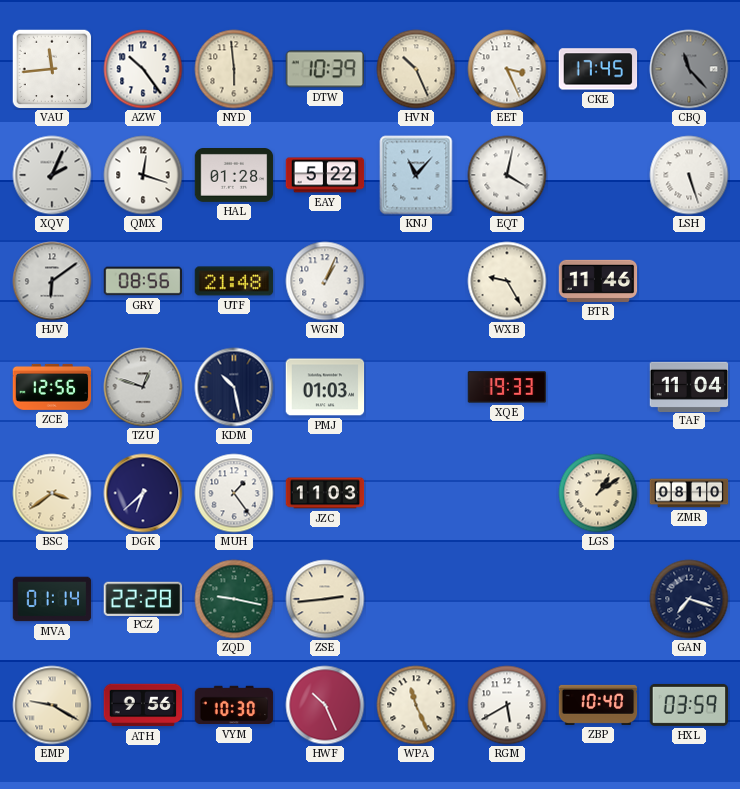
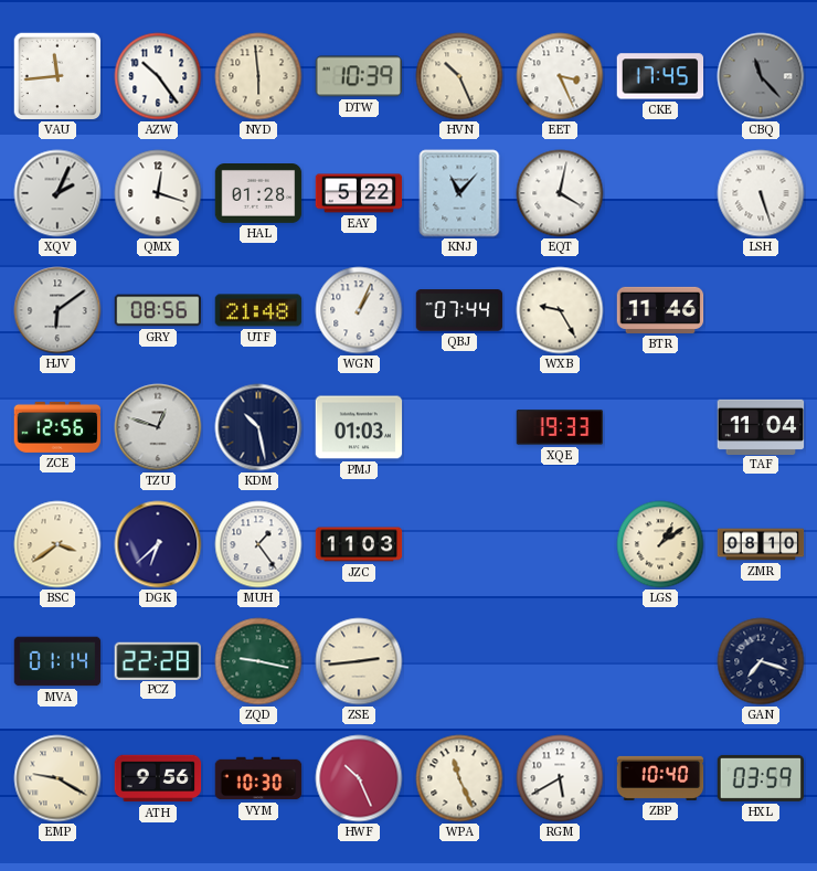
QBJ: none -> 07:44 (459, 310)
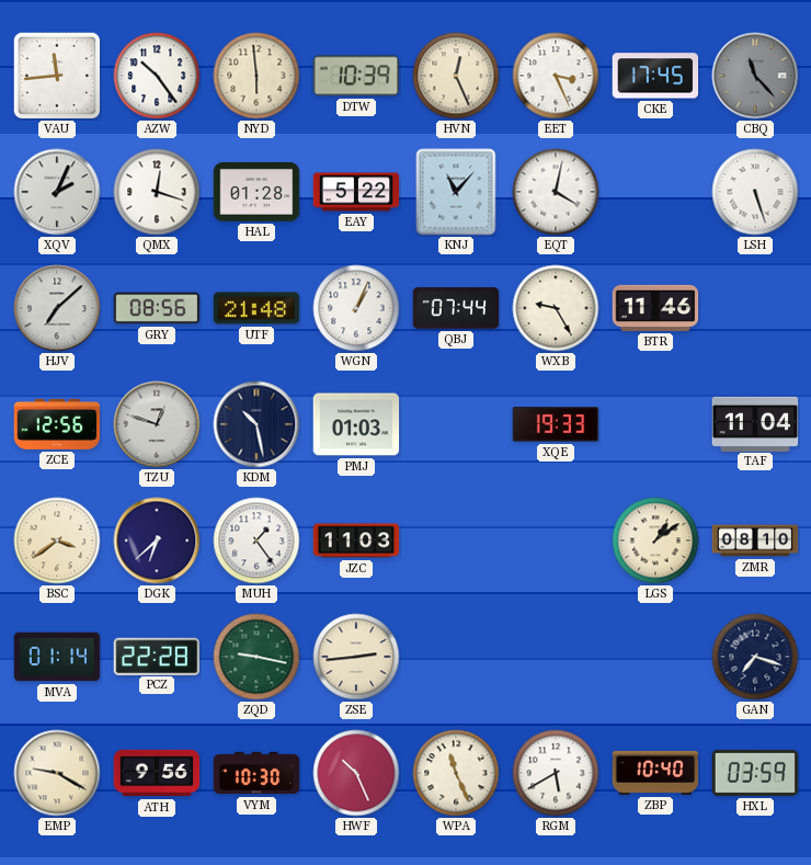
HVN: 10:26 -> 12:26 (456, 76)
HJV: 6:09 -> 7:08 (57, 308)
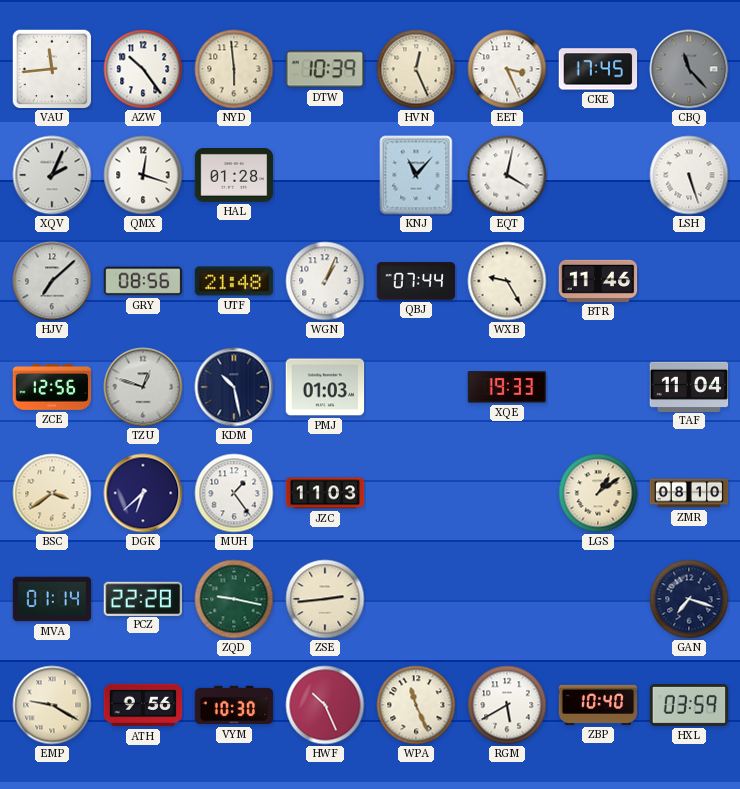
EAY: 5:22 -> none (356, 192)
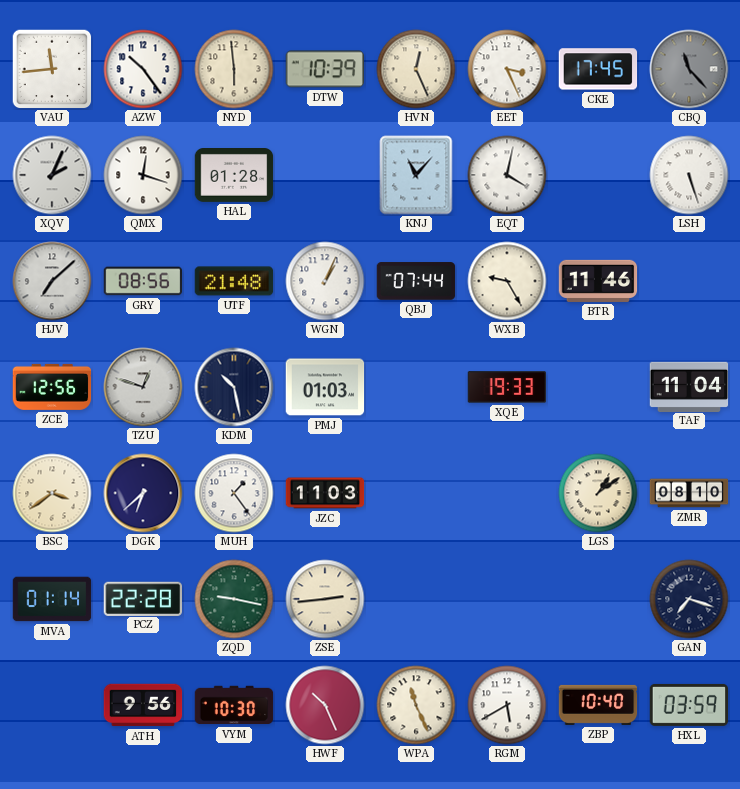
EMP: 9:20 -> none (52, 705)
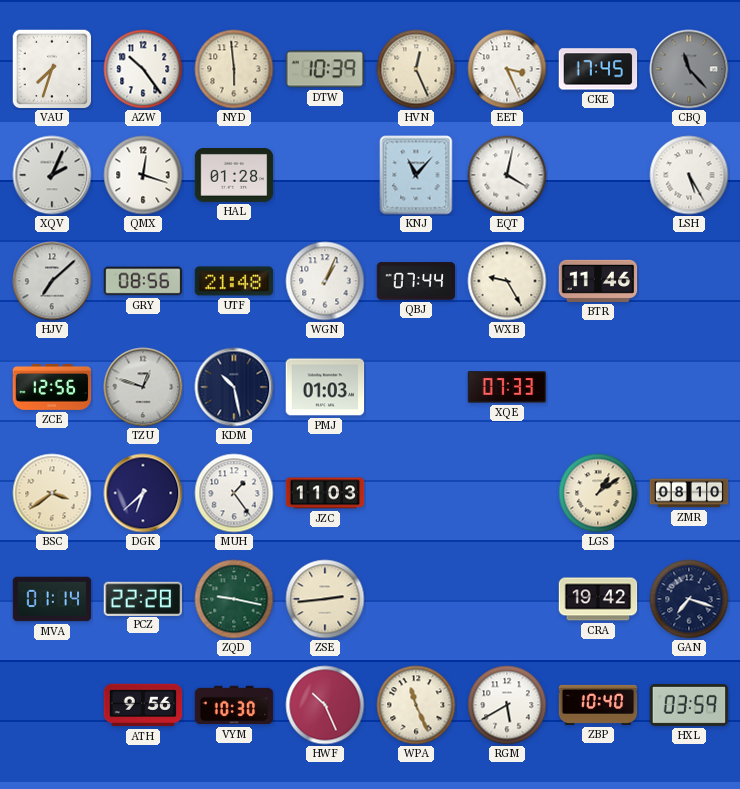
VAU: 11:44 -> 7:33 (52, 69)
LSH: 5:27 -> 5:25 (689, 175)
XQE: 19:33 -> 07:33 (507, 387)
TAF: 11:04 -> none (689, 386)
CRA: none -> 19:42 (598, 599)
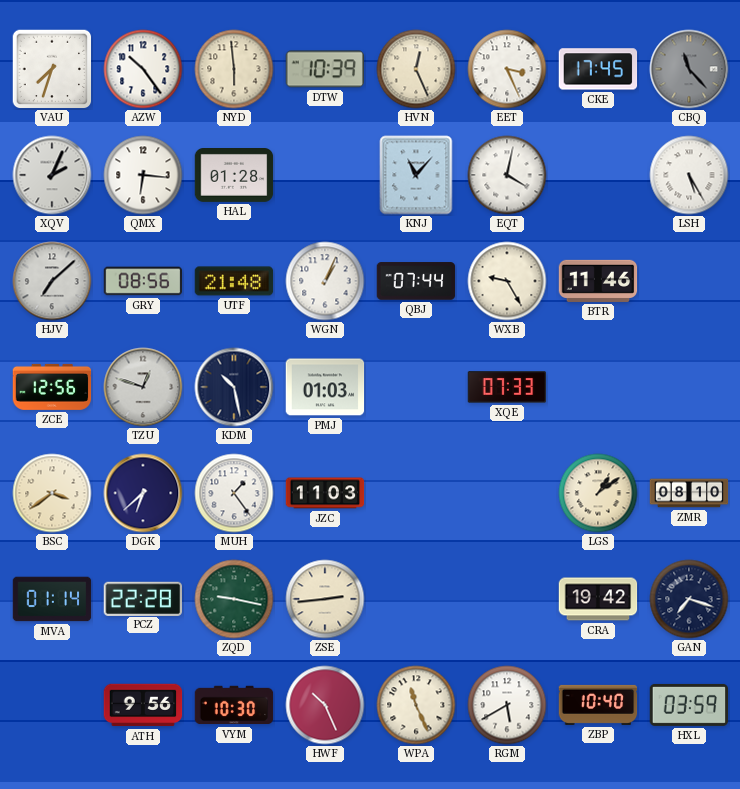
QMX: 12:18 -> 6:16 (143, 175)
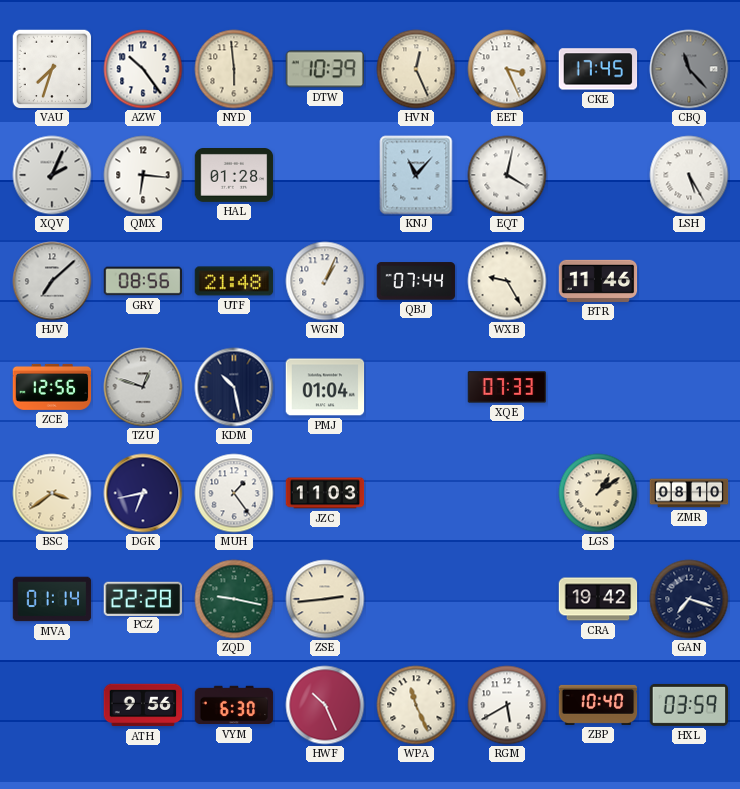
PMJ: 01:03 -> 01:04 (325, 387)
DGK: 6:38 -> 6:43 (143, 493)
VYM: 10:30 -> 6:30 (234, 705)
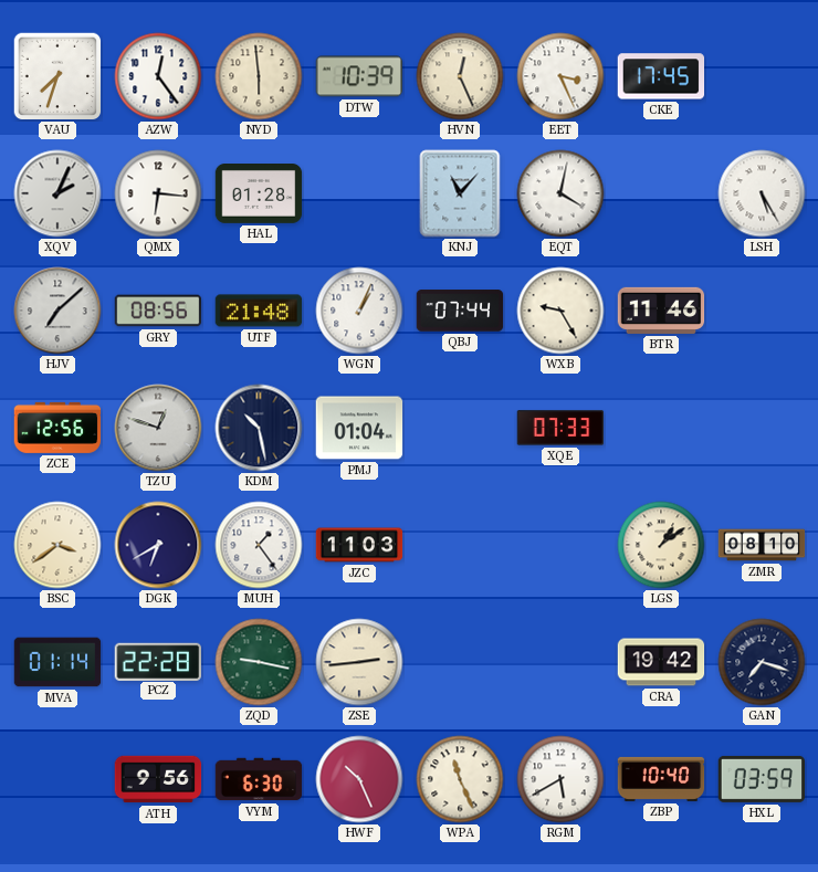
AZW: 10:24 -> 12:24 (158, 76)
CBQ: 11:23 -> none (689, 69)
DGK: 6:43 -> 6:40 (158, 545)
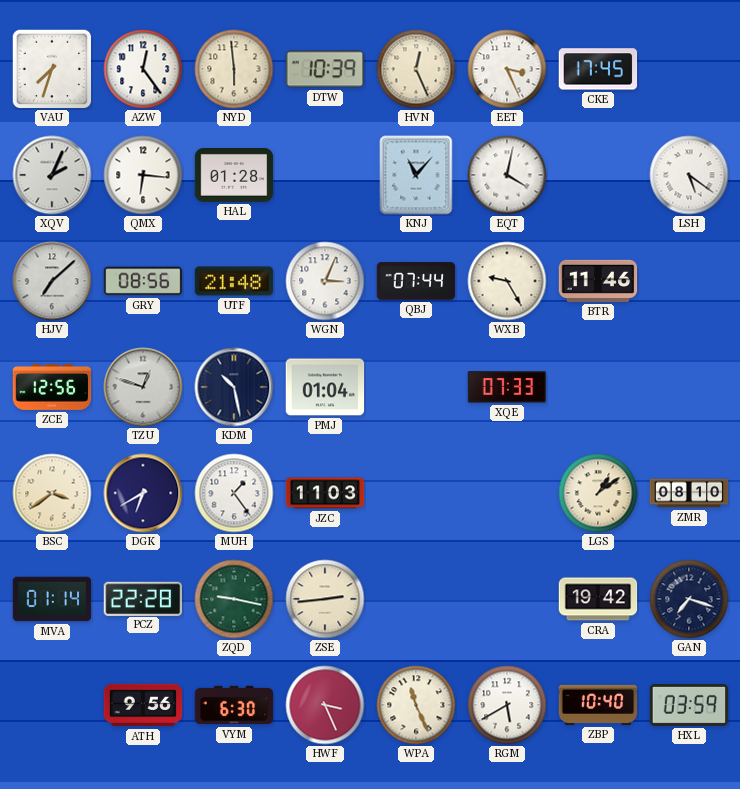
LSH: 5:25 -> 5:21 (689, 175)
WGN: 1:04 -> 3:04 (325, 281)
HWF: 10:26 -> 3:26 (325, 705)
